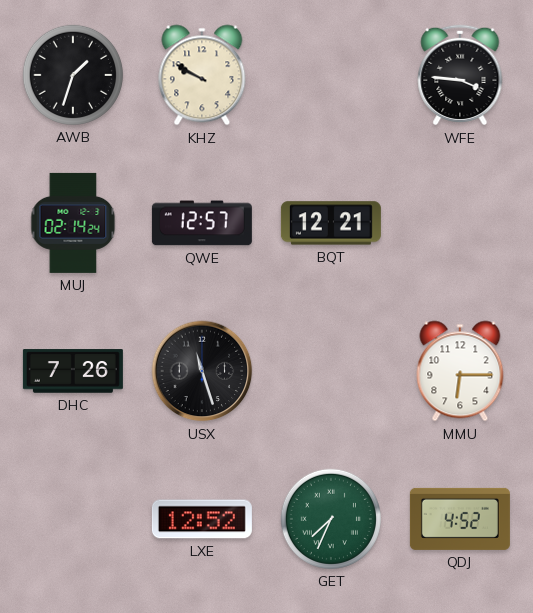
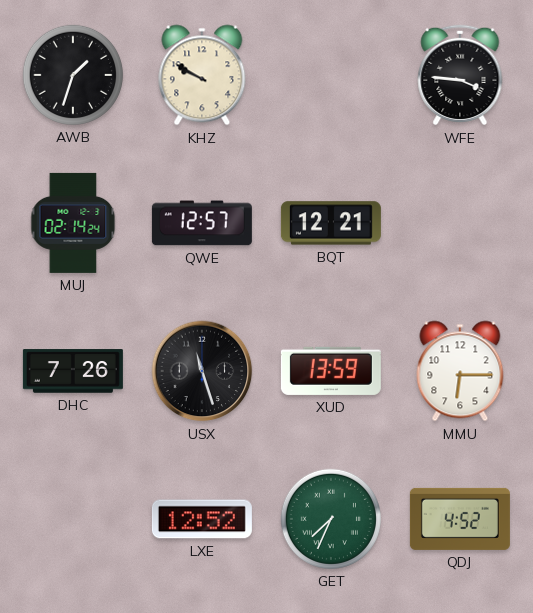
XUD: none -> 13:59 (331, 371)
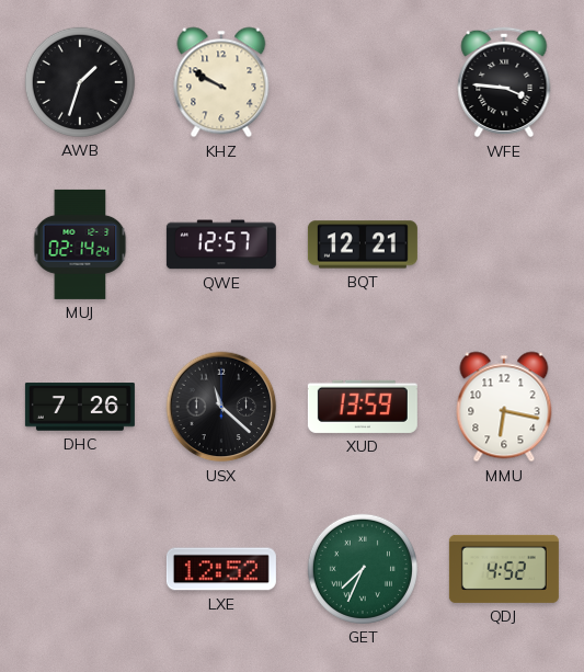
USX: 11:27 -> 11:22 (221, 407)
MMU: 6:15 -> 6:17 (504, 407)
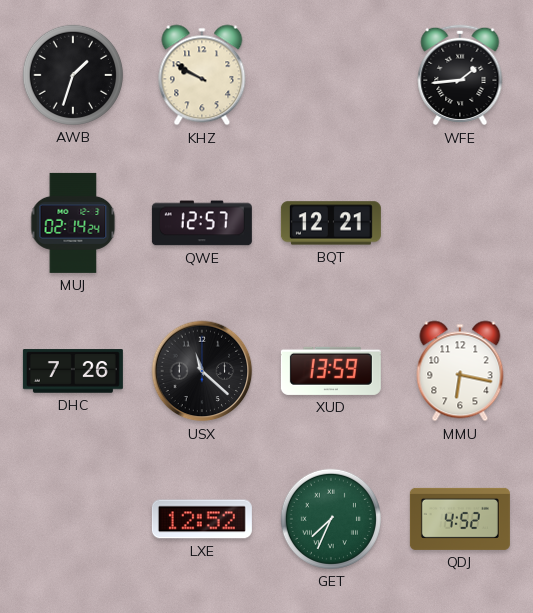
WFE: 3:46 -> 1:44 (460, 75)
